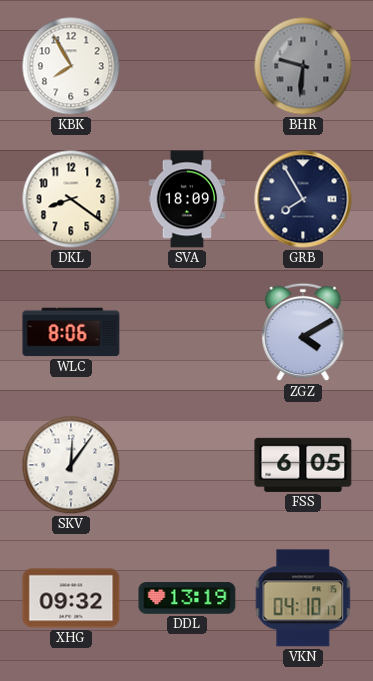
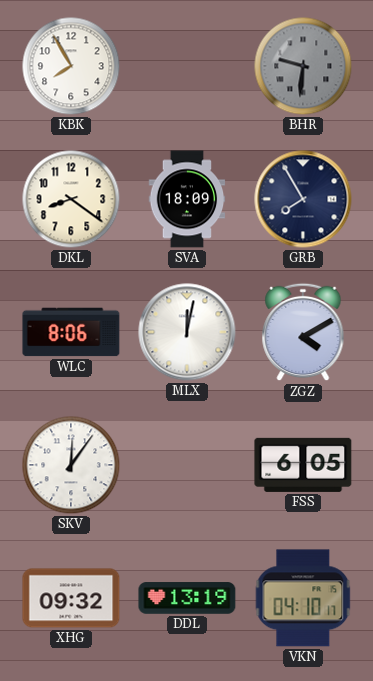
MLX: none -> 12:02 (187, 332)
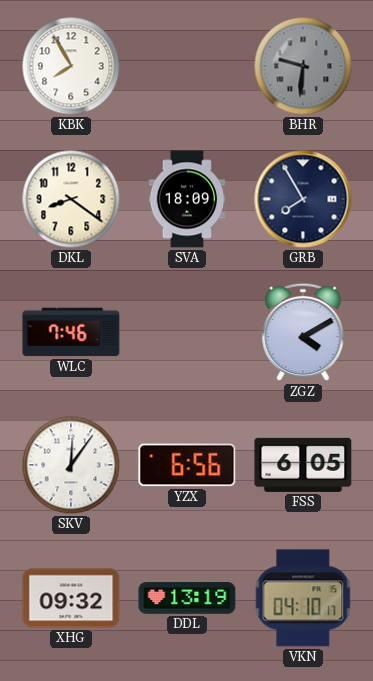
WLC: 8:06 -> 7:46 (71, 332)
MLX: 12:02 -> none (187, 332)
YZX: none -> 6:56 (187, 465)
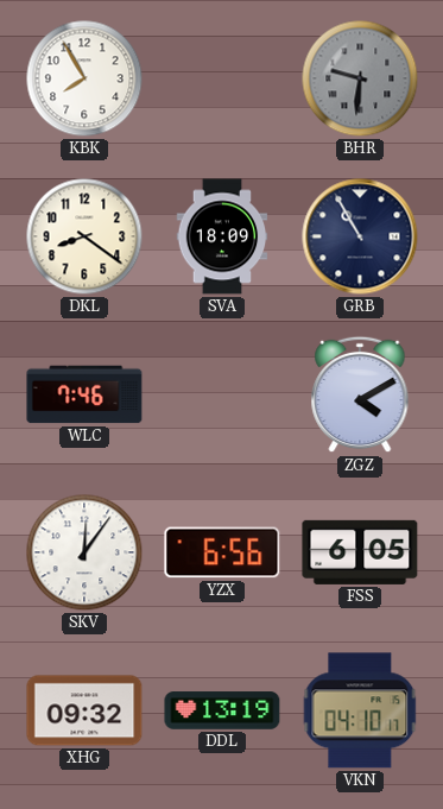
GRB: 7:55 -> 10:55 (360, 236)
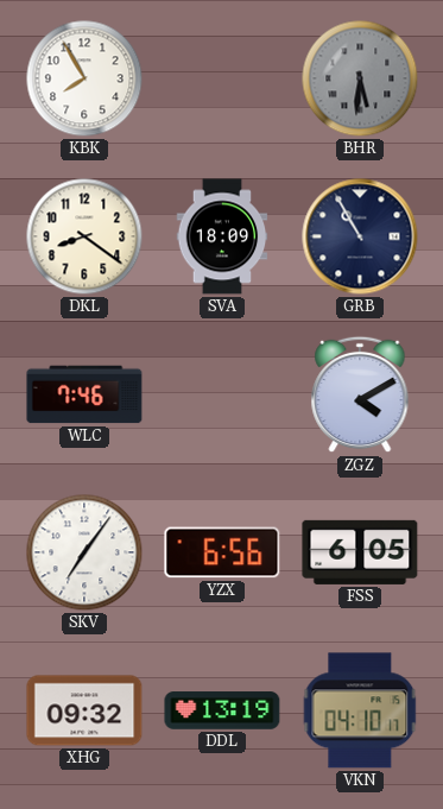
BHR: 9:31 -> 5:31 (360, 78)
SKV: 12:06 -> 7:06 (84, 552)
